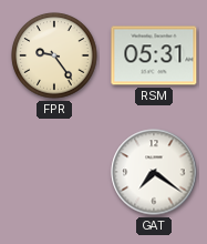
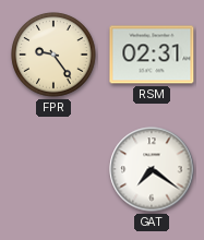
RSM: 05:31 -> 02:31 (152, 55)
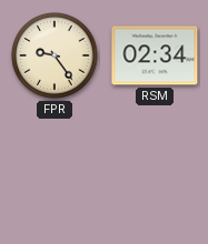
RSM: 02:31 -> 02:34 (155, 55)
GAT: 7:21 -> none (152, 169)
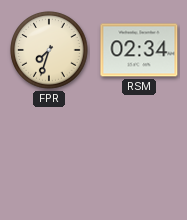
FPR: 9:24 -> 7:33 (49, 50)
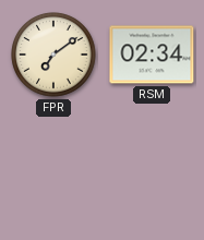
FPR: 7:33 -> 7:09 (53, 55)
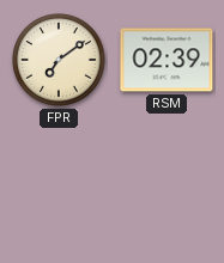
RSM: 02:34 -> 02:39 (167, 60)
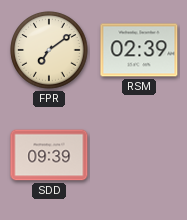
SDD: none -> 09:39 (49, 155)
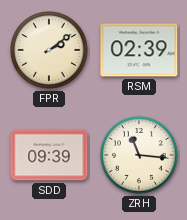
FPR: 7:09 -> 2:09 (49, 50)
ZRH: none -> 11:16 (139, 155)
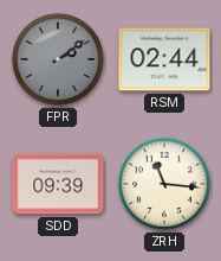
FPR dial: cream -> grey (58, 59)
RSM: 02:39 -> 02:44 (164, 59)
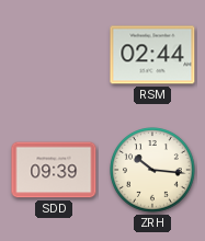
FPR: 2:09 -> none (58, 59)
ZRH: 11:16 -> 10:16 (152, 170)
